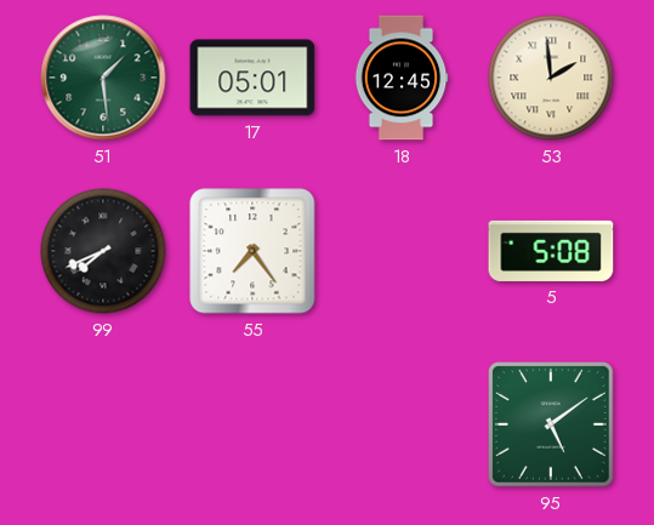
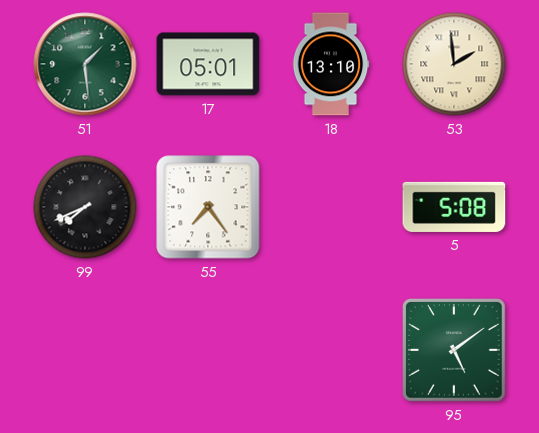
18: 12:45 -> 13:10 (331, 64)
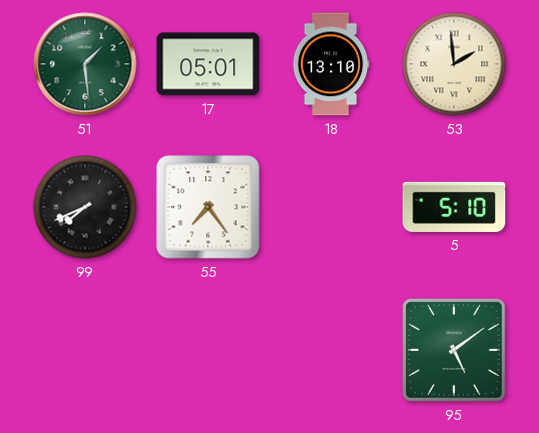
5: 5:08 -> 5:10 (454, 207)
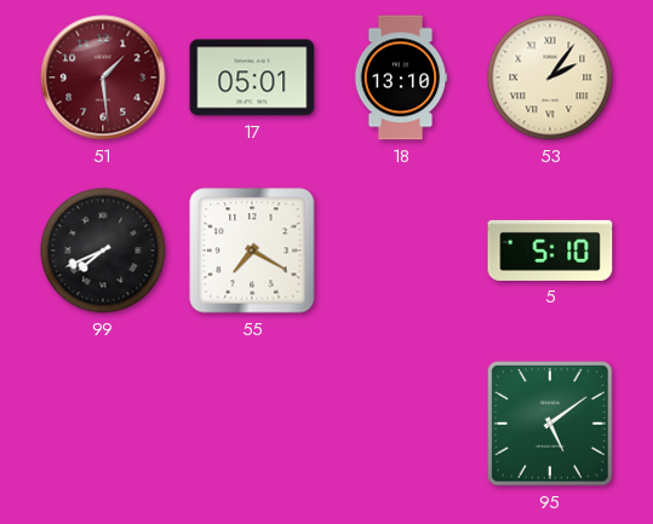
51 dial: green -> burgundy (103, 77)
53: 1:59 -> 2:06 (550, 77)
55: 7:24 -> 7:20 (252, 251)
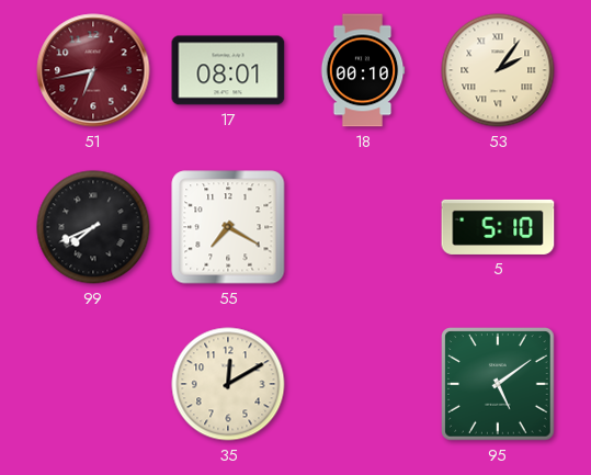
51: 1:29 -> 6:43 (93, 70)
17: 05:01 -> 08:01 (228, 70)
18: 13:10 -> 00:10 (363, 70)
35: none -> 12:10 (228, 384)
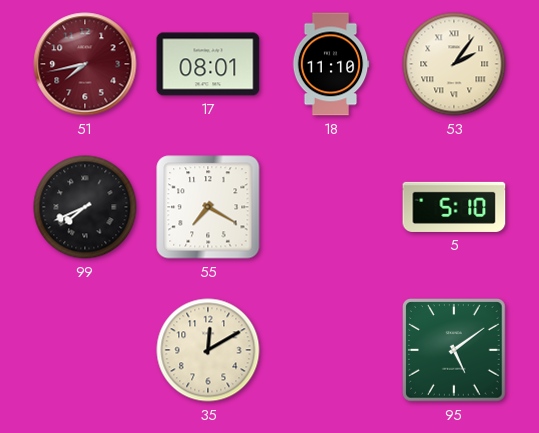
51: 6:43 -> 7:43 (85, 64)
18: 00:10 -> 11:10 (331, 64)
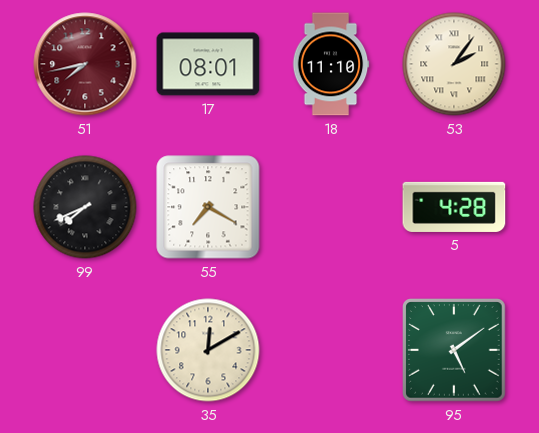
5: 5:10 -> 4:28 (454, 207)
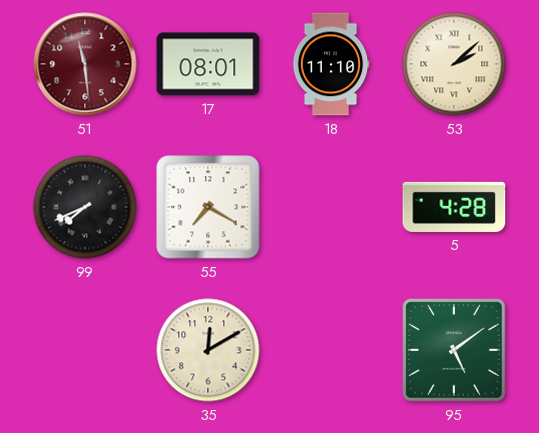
51: 7:43 -> 11:29 (85, 64)
53: 2:06 -> 2:08 (454, 64)
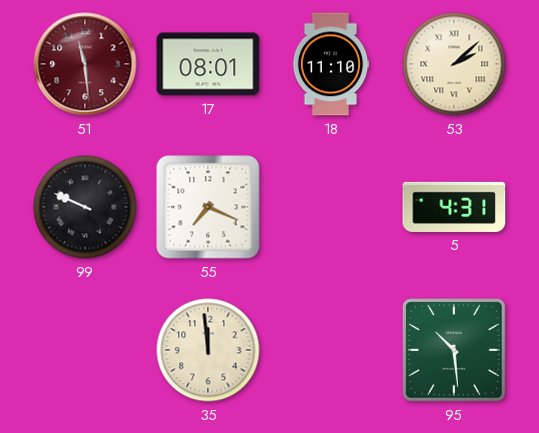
99: 7:41 -> 9:49 (85, 207)
55: 7:20 -> 7:19 (208, 207)
5: 4:28 -> 4:31 (454, 207)
35: 12:10 -> 11:59 (208, 350)
95: 5:09 -> 10:29 (454, 350)
